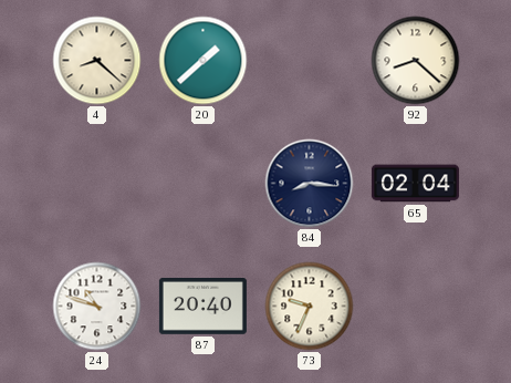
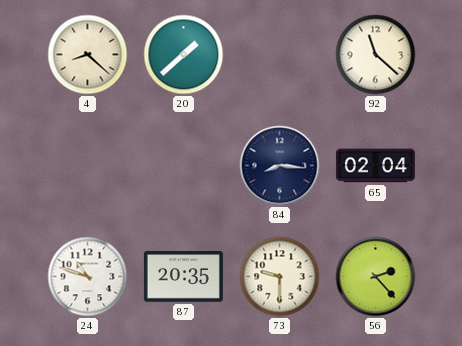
92: 8:22 -> 11:22 (376, 55)
87: 20:40 -> 20:35 (183, 277)
73: 9:34 -> 9:30 (280, 277)
56: none -> 2:23 (376, 277)
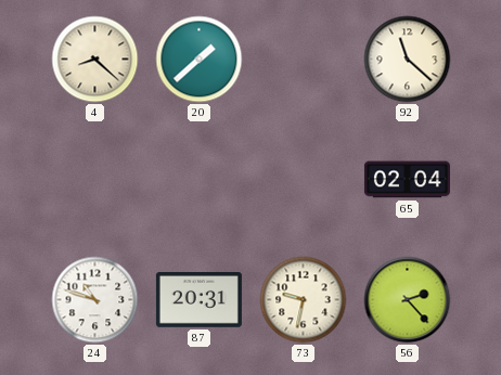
84: 8:16 -> none (280, 166)
87: 20:35 -> 20:31 (198, 300)
73: 9:30 -> 9:32 (304, 300)
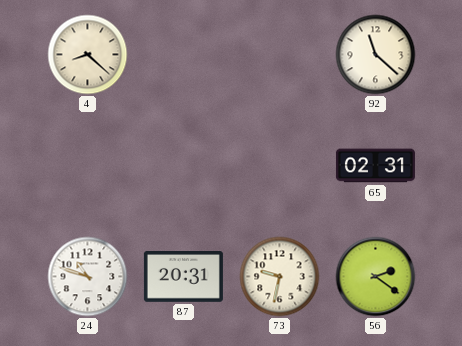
20: 1:38 -> none (200, 60)
65: 02:04 -> 02:31 (375, 166)
56: 2:23 -> 2:21 (376, 277)
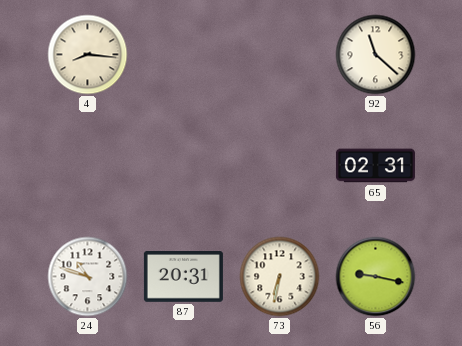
4: 8:22 -> 8:16 (88, 55)
73: 9:32 -> 6:32 (280, 277)
56: 2:21 -> 9:17 (376, 277)
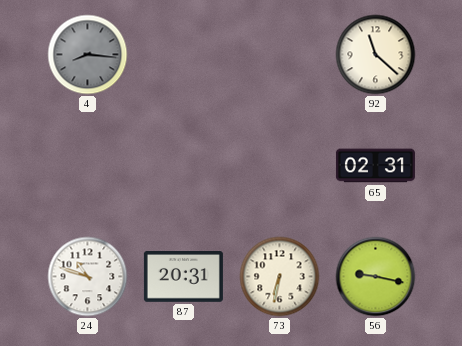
4 dial: cream -> grey (88, 55)
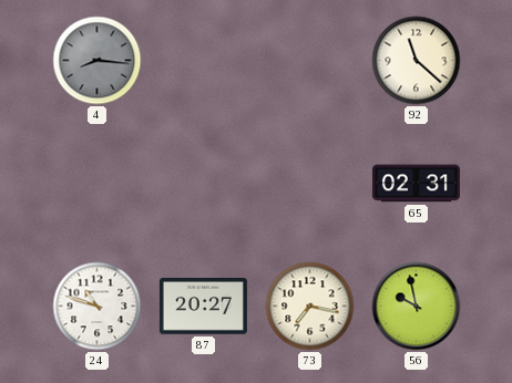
87: 20:31 -> 20:27 (203, 307)
73: 6:32 -> 7:17 (310, 307)
56: 9:17 -> 9:58 (417, 307)
